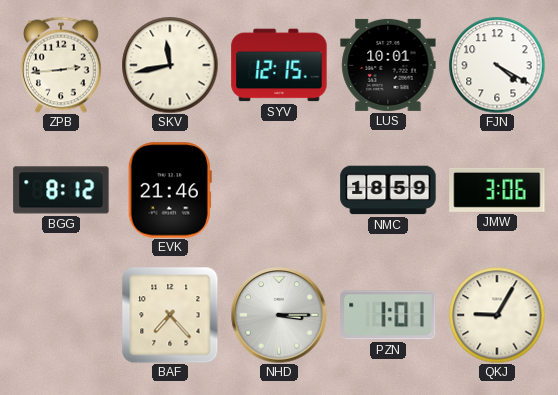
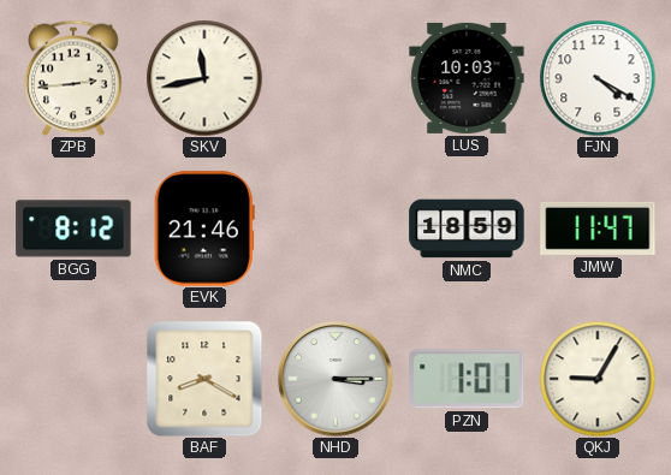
SYV: 12:15 -> none (279, 65)
LUS: 10:01 -> 10:03 (467, 78)
JMW: 3:06 -> 11:47 (598, 228)
BAF: 7:23 -> 8:20 (204, 379)
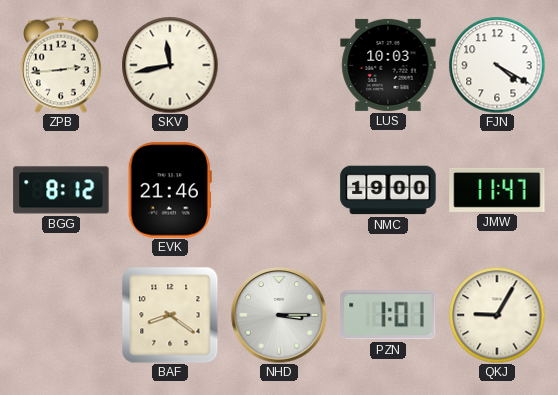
NMC: 18:59 -> 19:00 (388, 190)
BAF: 8:20 -> 8:21 (170, 315)
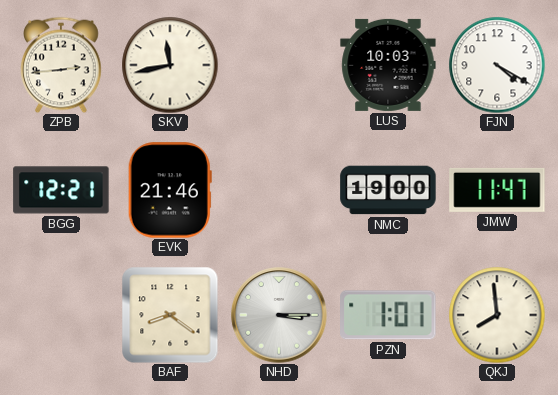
BGG: 8:12 -> 12:21 (61, 190)
QKJ: 9:05 -> 7:59 (497, 315)
